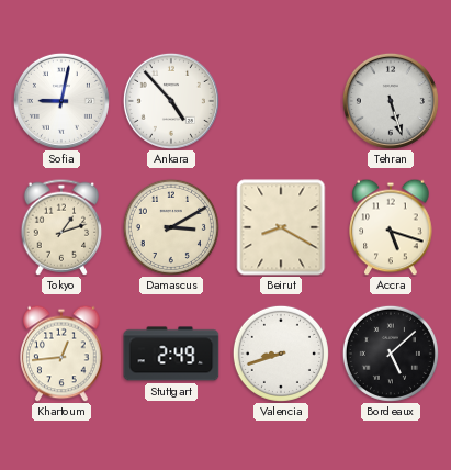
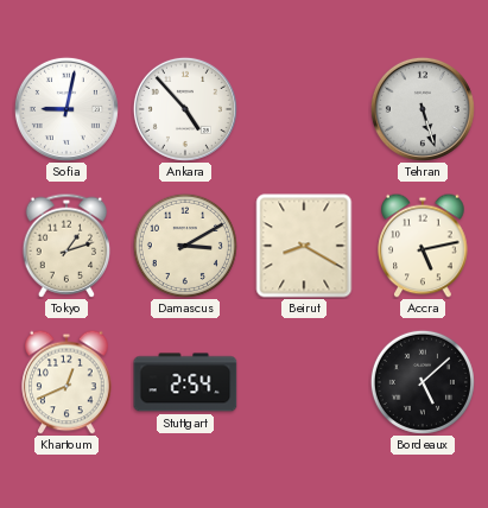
Accra: 5:18 -> 5:13 (423, 246)
Khartoum: 12:44 -> 12:41 (66, 382)
Stuttgart: 2:49 -> 2:54 (185, 382)
Valencia: 8:42 -> none (281, 354)
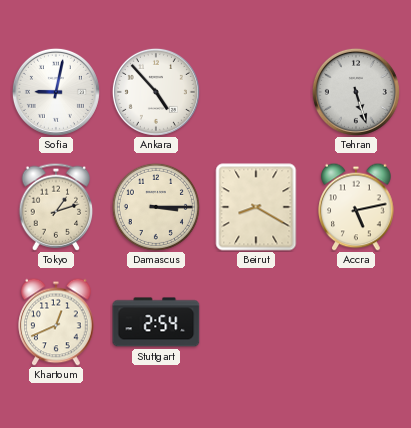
Damascus: 3:10 -> 3:15 (156, 207)
Bordeaux: 5:08 -> none (423, 382)
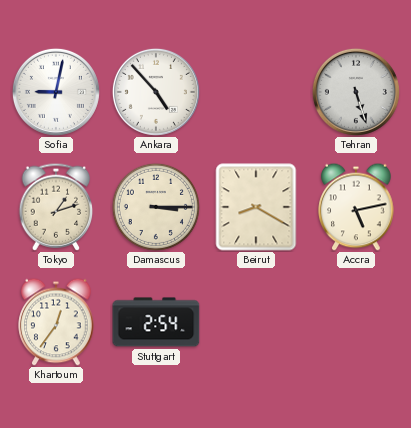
Khartoum: 12:41 -> 12:36 (56, 322)
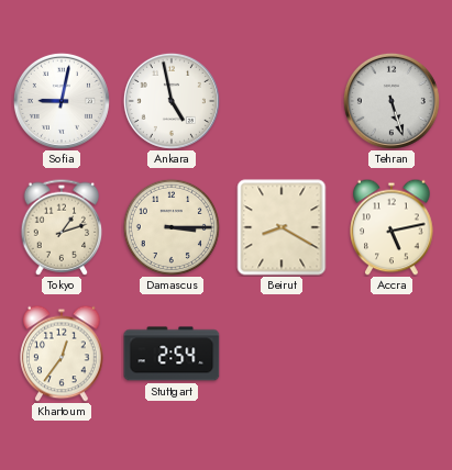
Ankara: 4:53 -> 4:58 (172, 101)
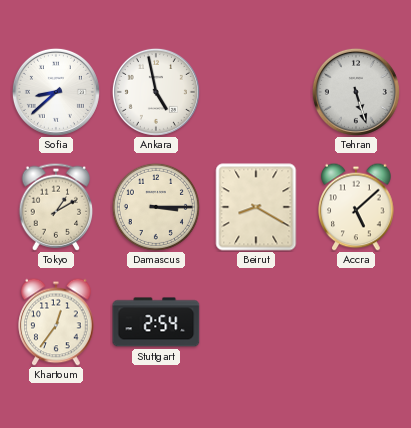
Sofia: 9:02 -> 8:38 (56, 92)
Tokyo: 1:12 -> 1:10 (56, 207)
Accra: 5:13 -> 5:08 (356, 207)
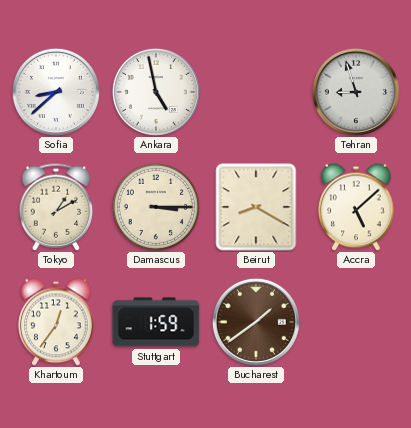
Tehran: 5:27 -> 8:57 (356, 92)
Stuttgart: 2:54 -> 1:59 (156, 322)
Bucharest: none -> 1:39 (256, 322)
